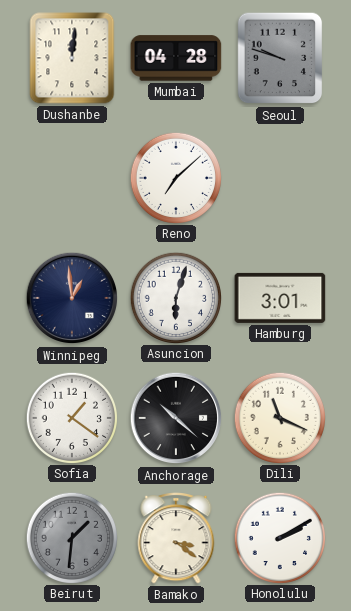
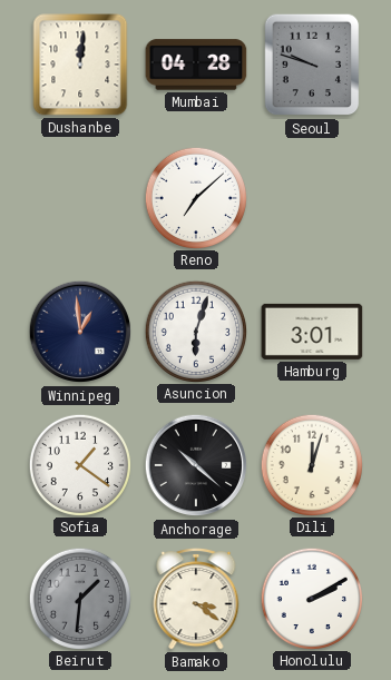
Dili: 11:19 -> 12:03 (311, 464)
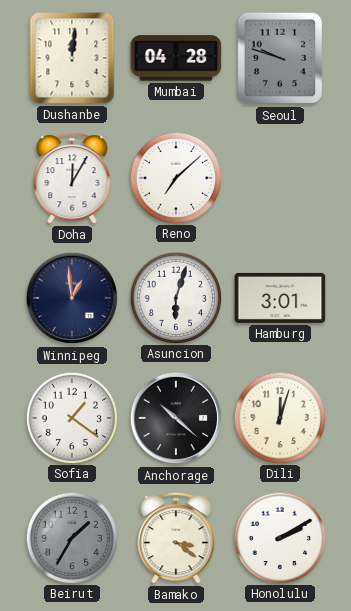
Doha: none -> 12:05 (72, 179)
Beirut: 1:31 -> 1:35 (71, 537)
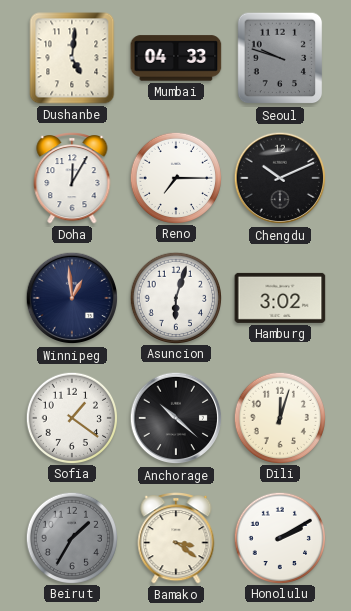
Dushanbe: 12:01 -> 5:01 (72, 58)
Mumbai: 04:28 -> 04:33 (176, 58)
Reno: 7:08 -> 7:15 (175, 177)
Chengdu: none -> 10:11 (280, 178)
Hamburg: 3:01 -> 3:02 (280, 298)
